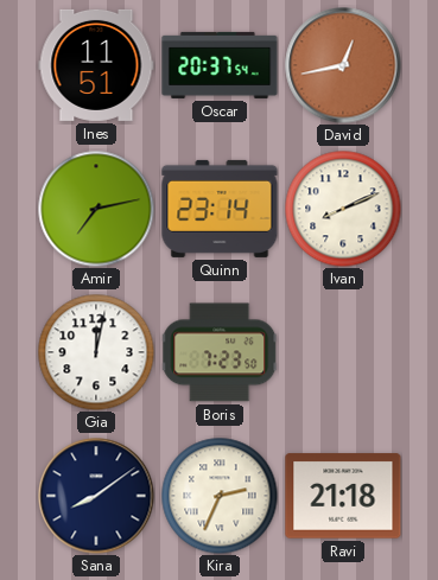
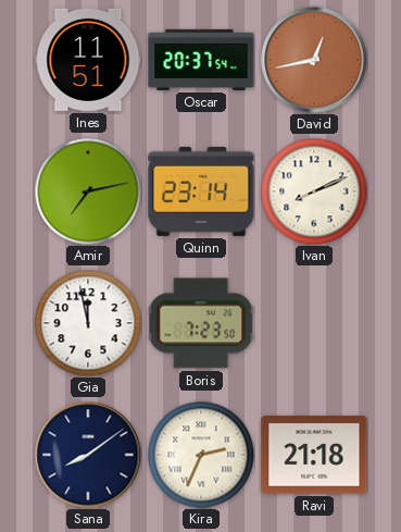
Gia: 12:02 -> 11:58 (88, 323)
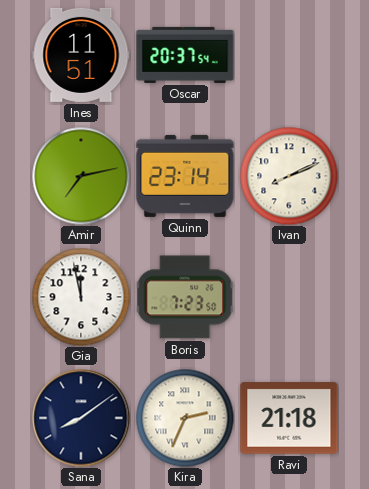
David: 12:43 -> none (314, 60)
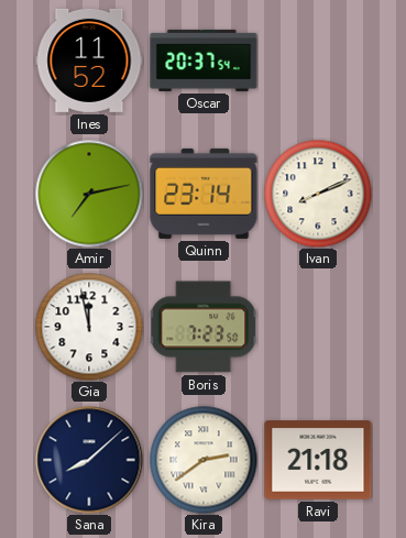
Ines: 11:51 -> 11:52 (89, 61)
Sana: 8:09 -> 8:08 (89, 460)
Kira: 2:34 -> 2:39 (204, 460)
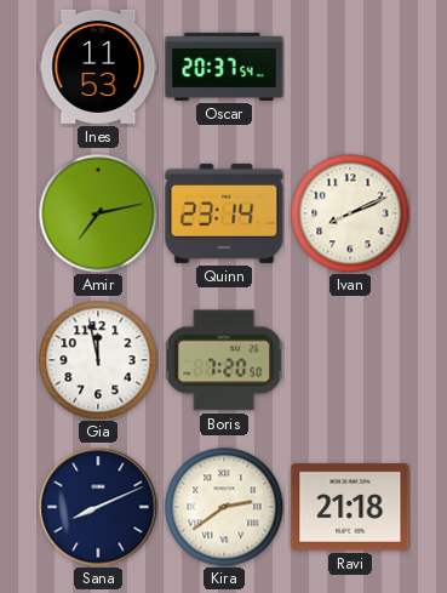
Ines: 11:52 -> 11:53 (98, 67)
Boris: 7:23 -> 7:20 (224, 360)
Sana: 8:08 -> 8:11 (98, 507)
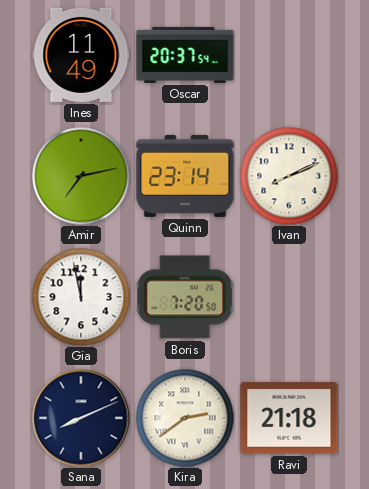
Ines: 11:53 -> 11:49 (81, 55)
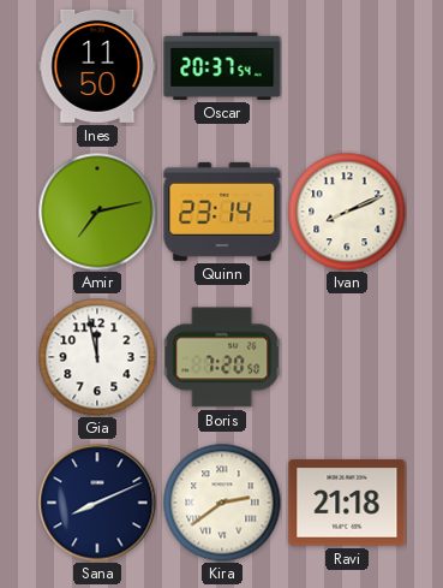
Ines: 11:49 -> 11:50 (97, 66)
